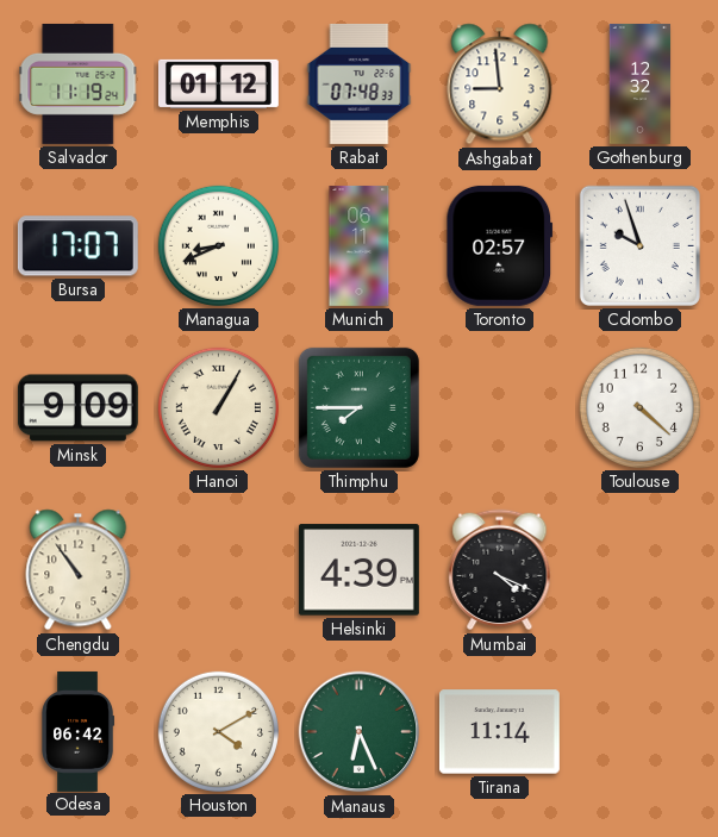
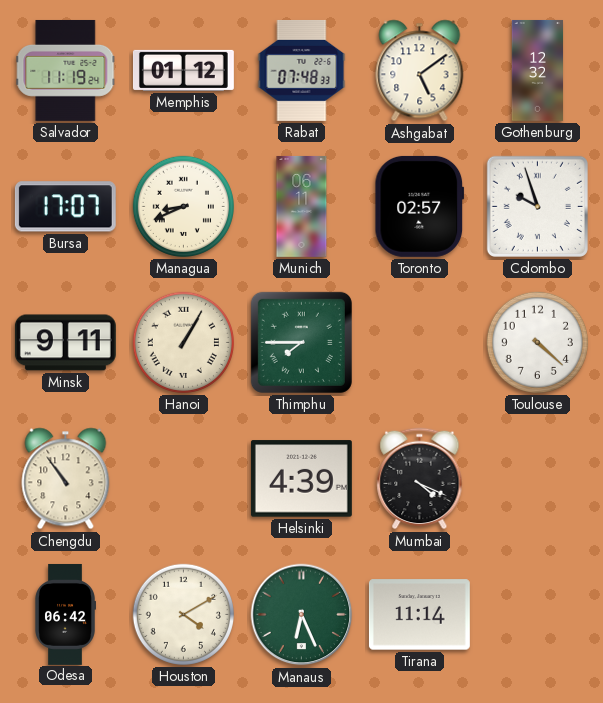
Ashgabat: 8:59 -> 5:09 (420, 71)
Minsk: 9:09 -> 9:11 (65, 343)
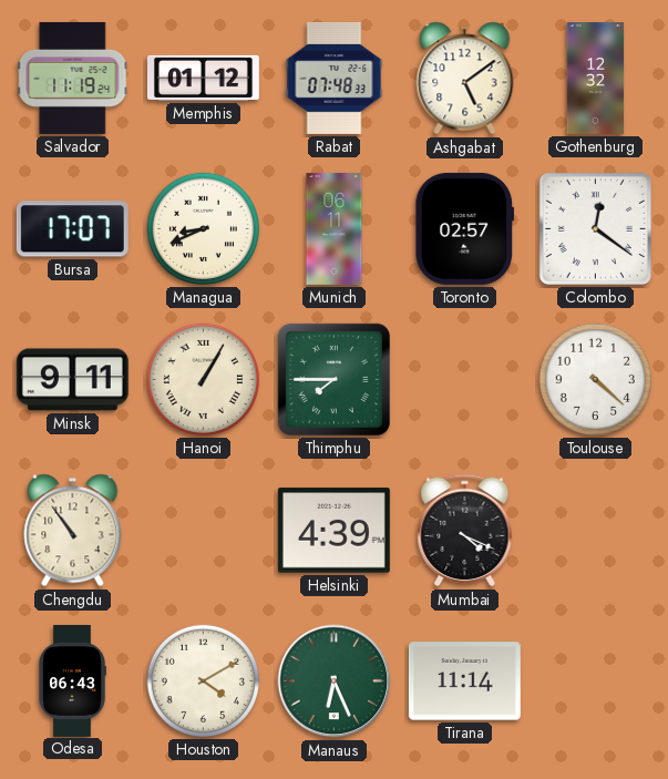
Colombo: 9:57 -> 12:21 (595, 228)
Odesa: 06:42 -> 06:43 (72, 680)
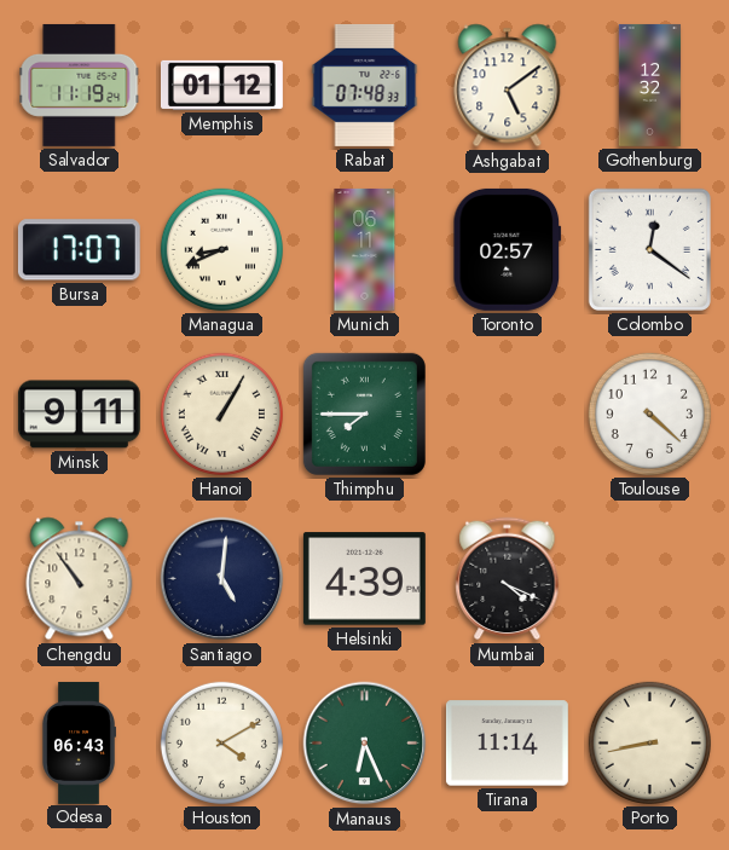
Santiago: none -> 5:01 (222, 579)
Porto: none -> 8:43 (649, 742)
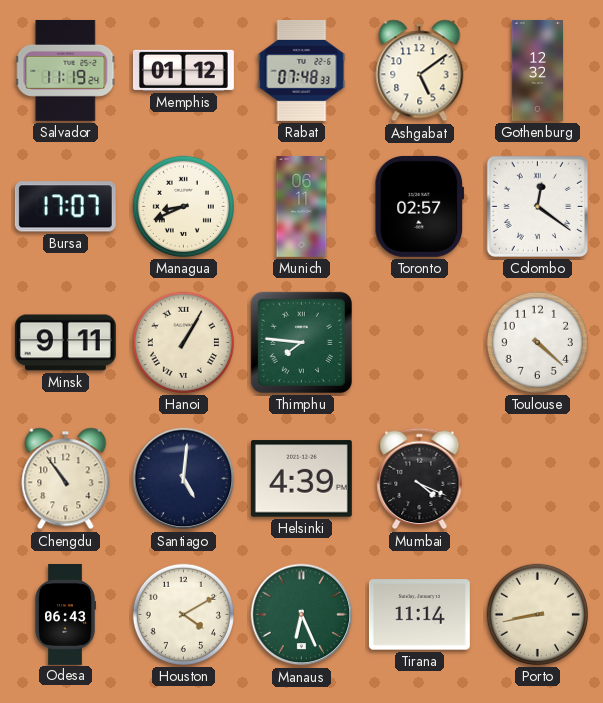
Thimphu: 7:45 -> 7:46 (301, 342)
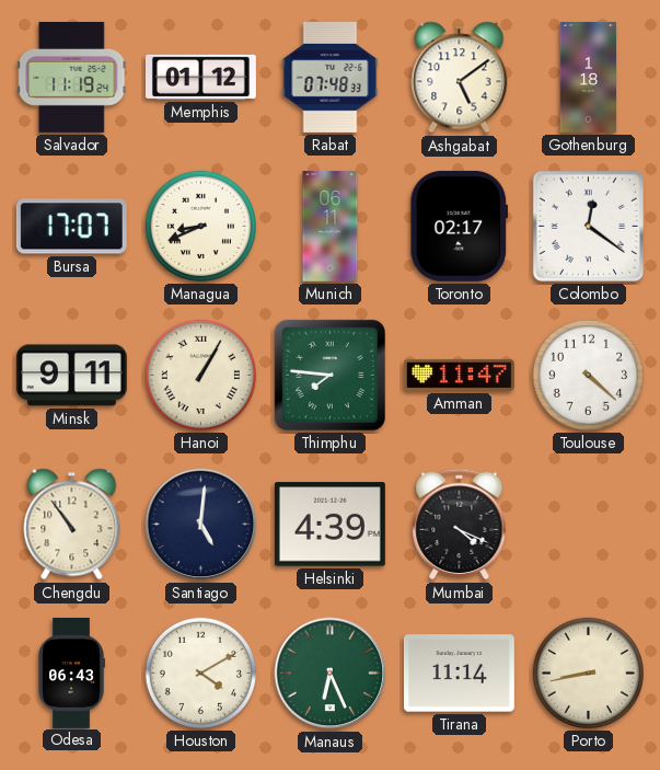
Gothenburg: 12:32 -> 1:18 (589, 77)
Toronto: 02:57 -> 02:17 (460, 226)
Amman: none -> 11:47 (459, 375)
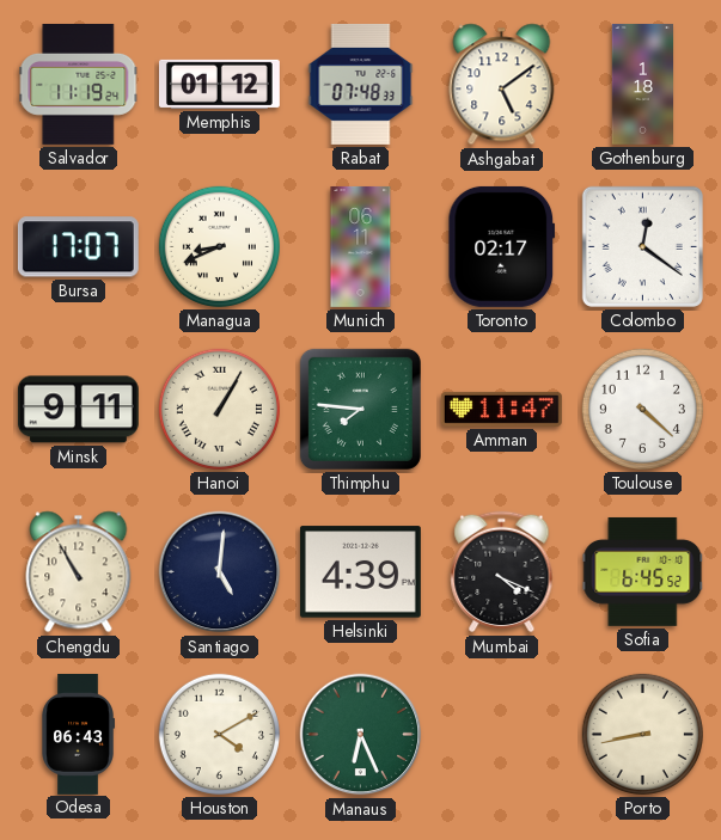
Chengdu: 10:54 -> 10:55 (79, 572)
Sofia: none -> 6:45 (643, 571)
Tirana: 11:14 -> none (459, 674)
